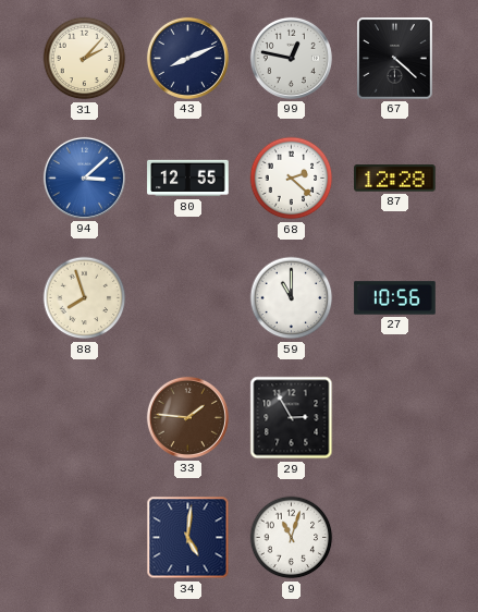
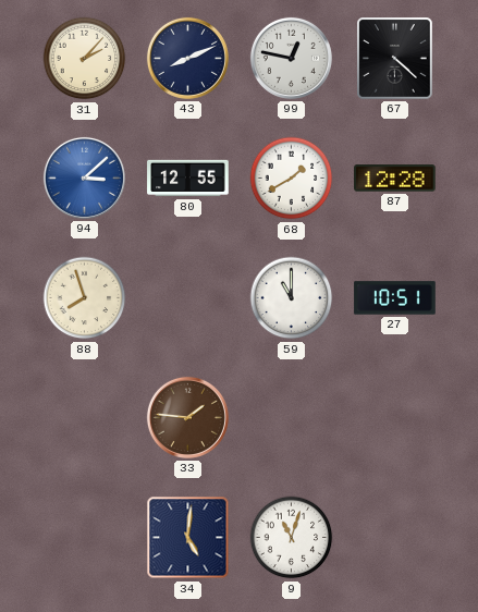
68: 2:22 -> 1:40 (292, 179)
27: 10:56 -> 10:51 (395, 298)
29: 2:55 -> none (292, 418)
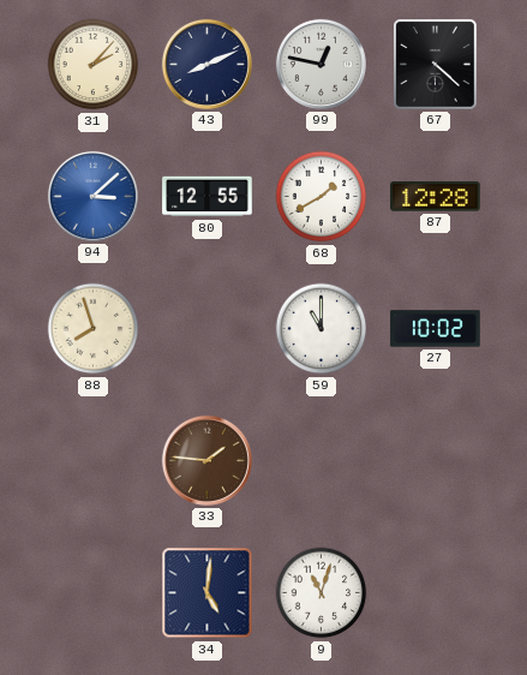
27: 10:51 -> 10:02 (436, 329)
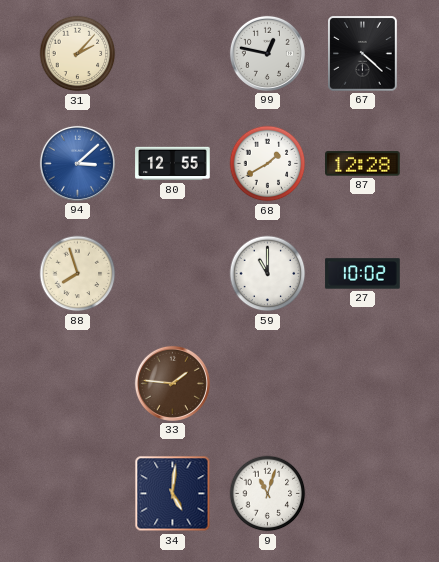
43: 8:11 -> none (206, 64)
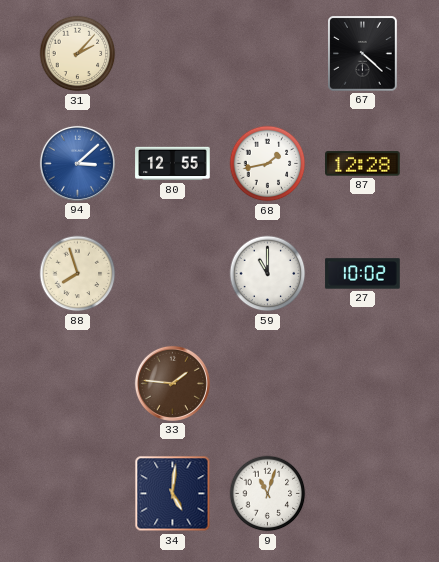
99: 12:47 -> none (267, 53)
68: 1:40 -> 1:43 (268, 164)
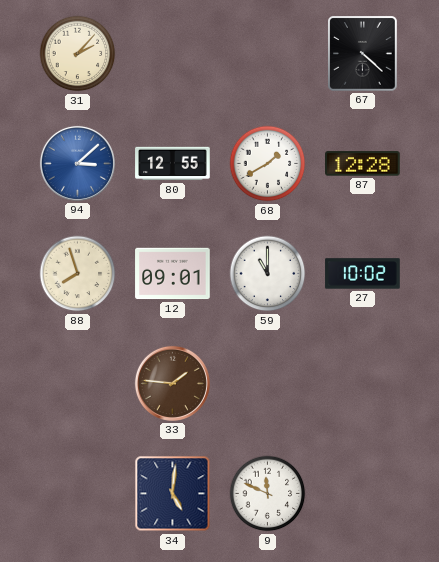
68: 1:43 -> 1:40 (268, 164)
12: none -> 09:01 (173, 274)
9: 11:03 -> 11:49 (268, 494)
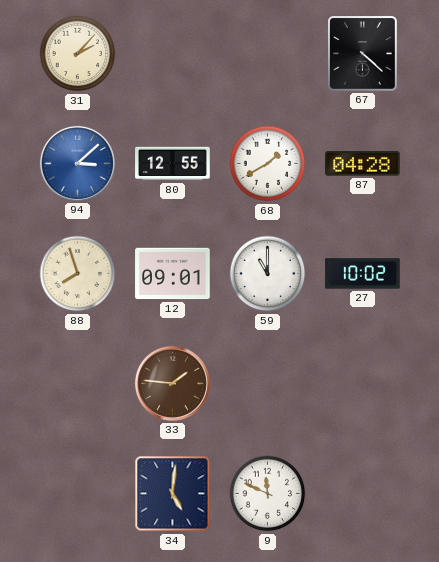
87: 12:28 -> 04:28 (363, 164)
